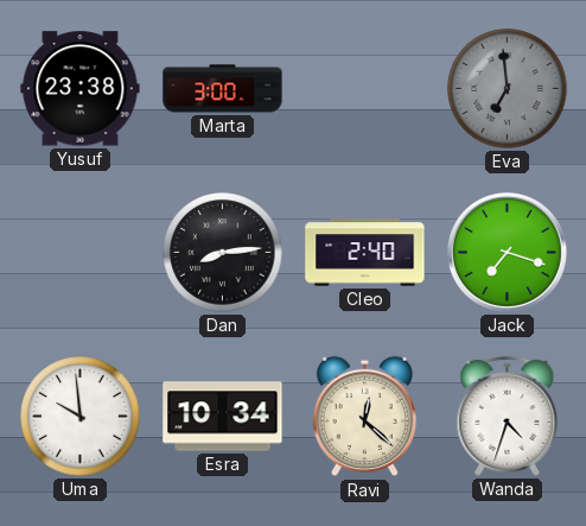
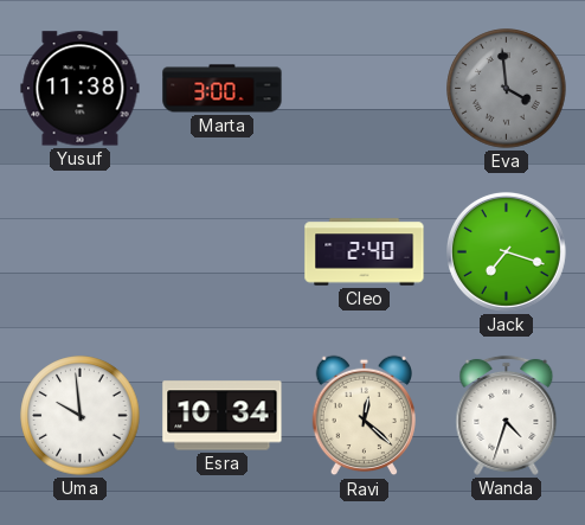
Yusuf: 23:38 -> 11:38 (81, 89)
Eva: 6:59 -> 3:59 (507, 89)
Dan: 8:14 -> none (223, 253)
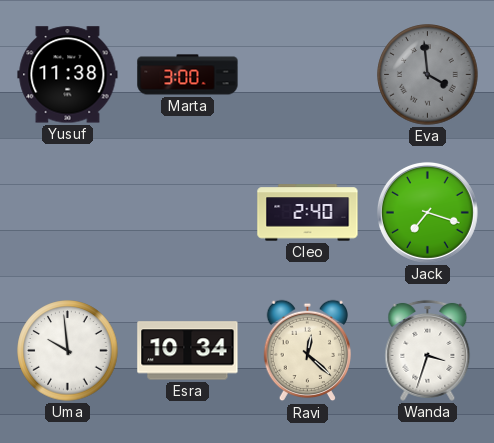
Wanda: 4:33 -> 3:33 (428, 350)
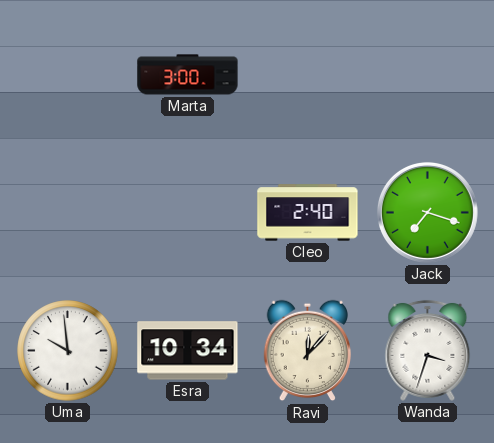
Yusuf: 11:38 -> none (68, 75)
Eva: 3:59 -> none (428, 75)
Ravi: 12:22 -> 12:07 (307, 351)
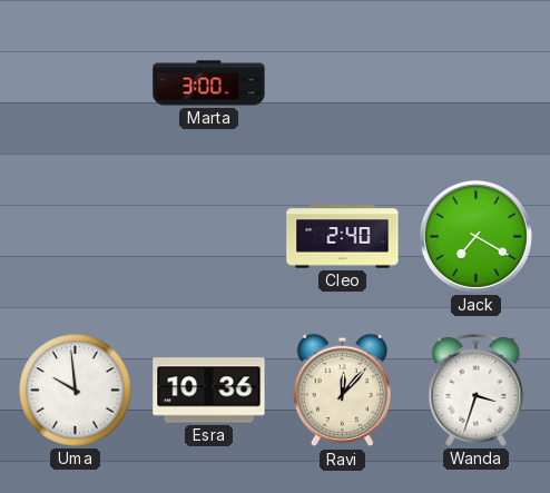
Jack: 7:18 -> 7:20 (475, 236)
Esra: 10:34 -> 10:36 (209, 391)
